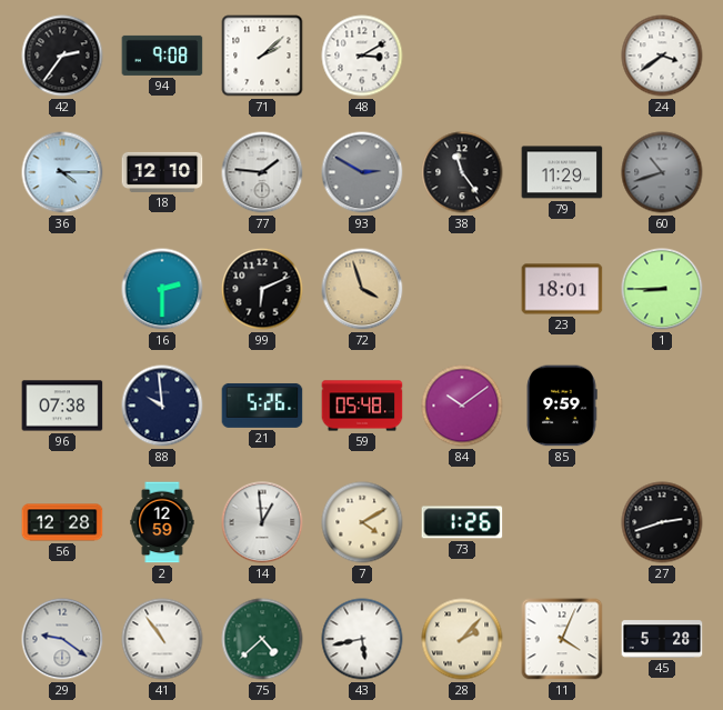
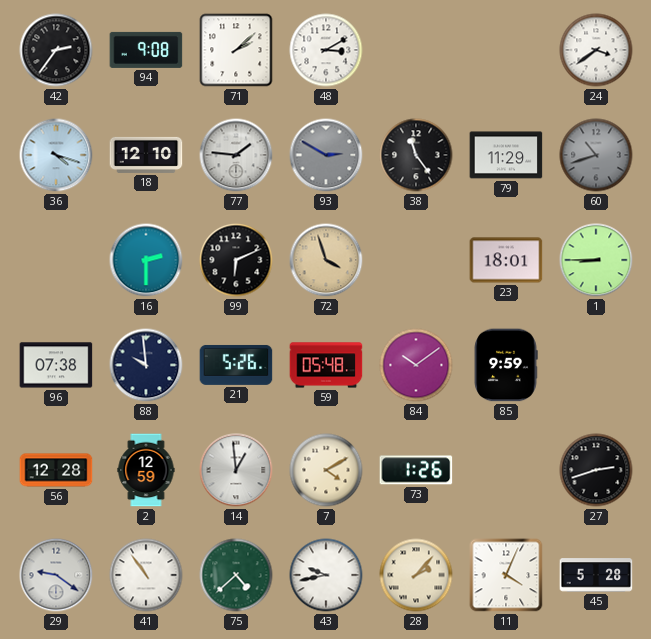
36: 4:15 -> 4:18 (56, 155)
43: 5:43 -> 9:43 (326, 575)
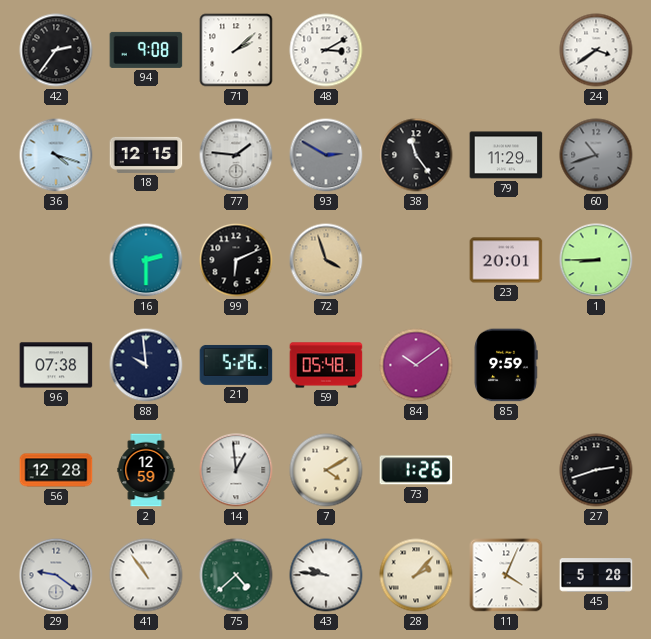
18: 12:10 -> 12:15 (146, 155)
23: 18:01 -> 20:01 (506, 260)
43: 9:43 -> 9:46 (326, 575)
